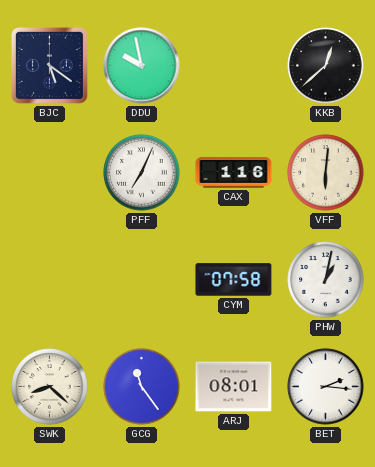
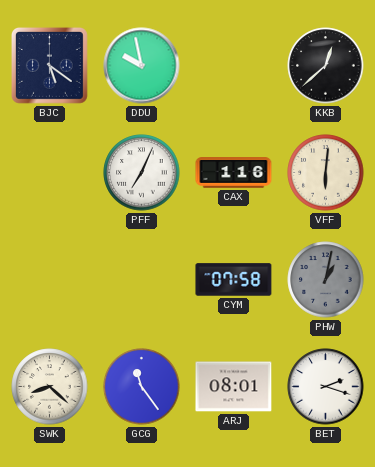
PHW dial: white -> grey (326, 280)
BET: 2:16 -> 2:18 (326, 387)
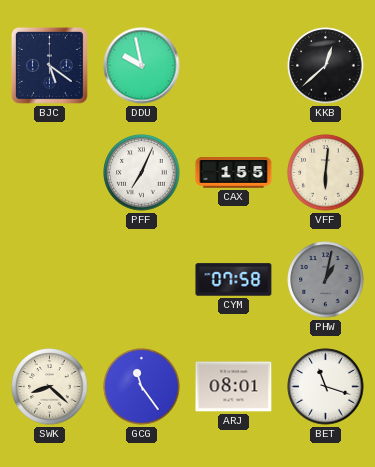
CAX: 1:16 -> 1:55 (234, 173)
BET: 2:18 -> 11:18 (326, 387)
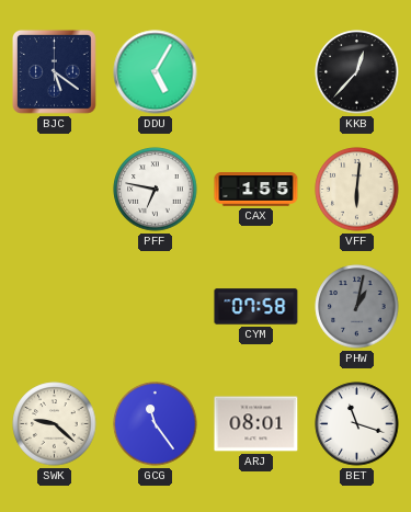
DDU: 9:58 -> 5:05 (156, 72)
KKB: 12:38 -> 12:37 (357, 72)
PFF: 7:04 -> 6:47 (156, 190)
SWK: 8:22 -> 9:22 (55, 424)
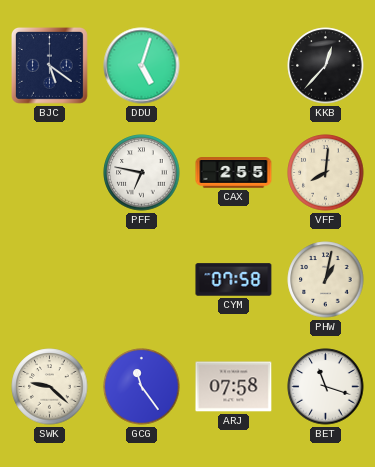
DDU: 5:05 -> 5:03 (142, 66)
CAX: 1:55 -> 2:55 (234, 173)
VFF: 6:01 -> 8:01 (326, 173)
PHW dial: grey -> cream (326, 280)
ARJ: 08:01 -> 07:58 (234, 387)
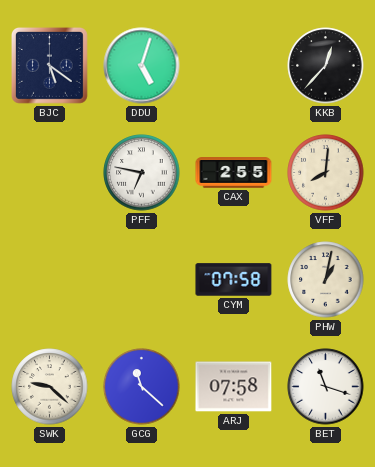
GCG: 11:24 -> 11:22 (142, 387)
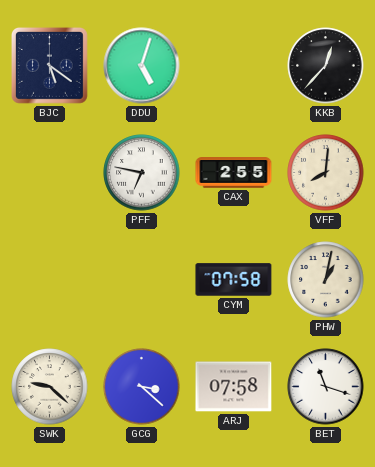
GCG: 11:22 -> 3:22 (142, 387)
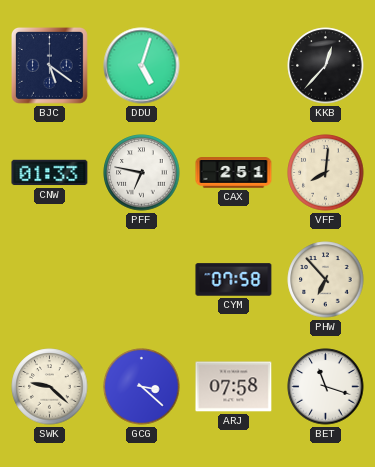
CNW: none -> 01:33 (50, 173)
CAX: 2:55 -> 2:51 (234, 173)
PHW: 1:02 -> 6:53 (326, 280)
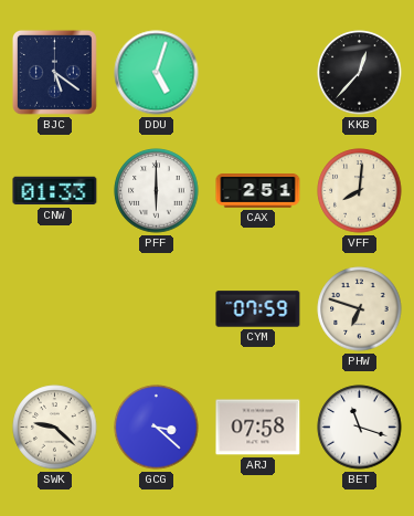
PFF: 6:47 -> 6:00 (157, 191)
CYM: 07:58 -> 07:59 (258, 309)
PHW: 6:53 -> 6:48 (360, 309)
